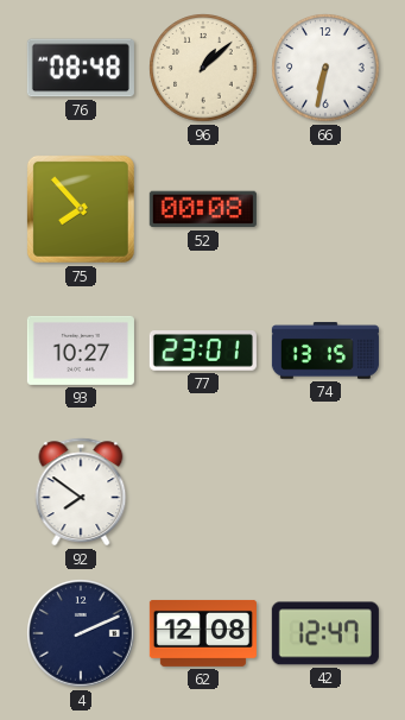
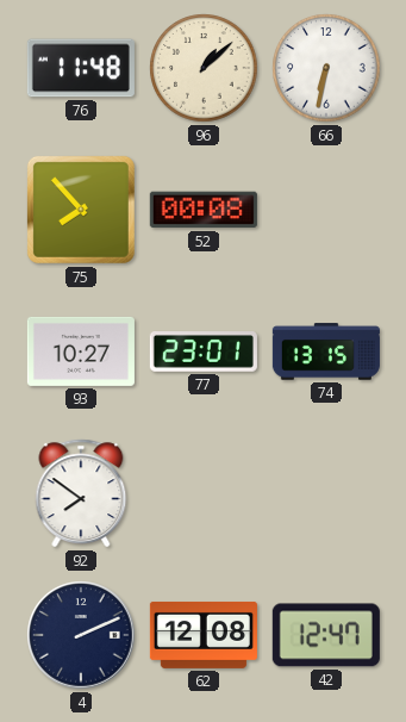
76: 08:48 -> 11:48 (81, 68)
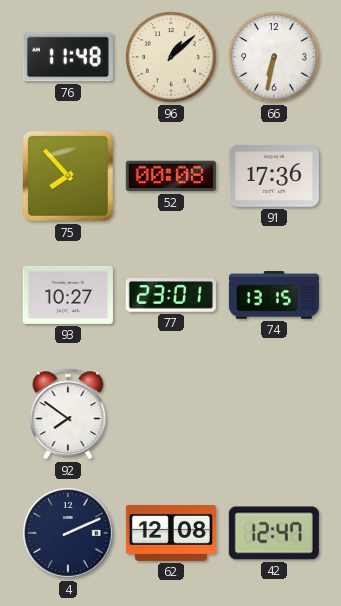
91: none -> 17:36 (274, 176)
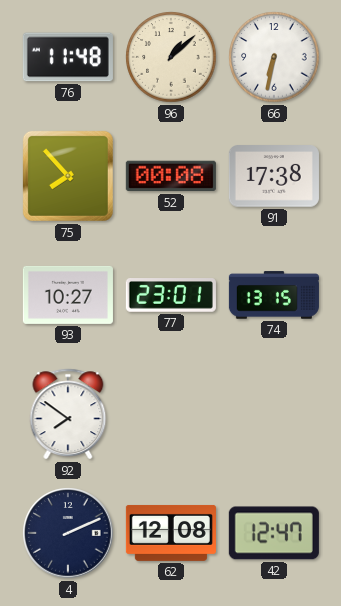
91: 17:36 -> 17:38 (274, 176)
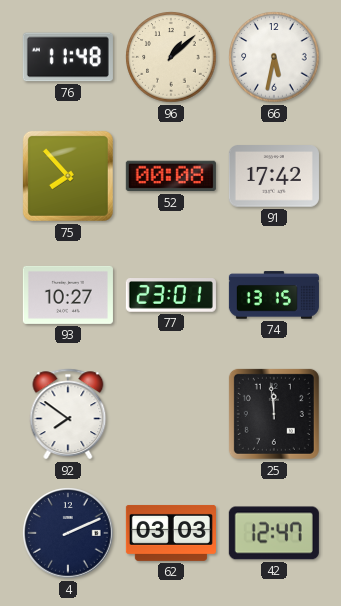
66: 6:32 -> 5:32 (274, 57)
91: 17:38 -> 17:42 (274, 176)
25: none -> 11:59 (274, 414)
62: 12:08 -> 03:03 (171, 533)
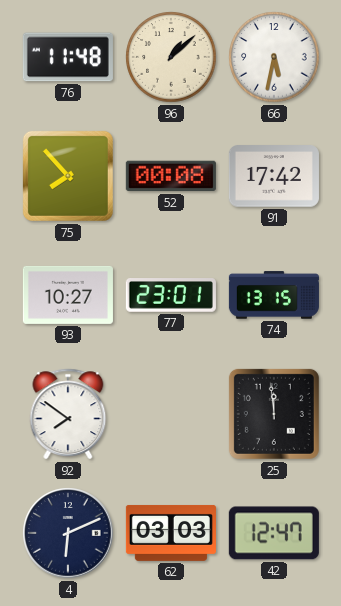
4: 2:11 -> 6:11 (68, 533)
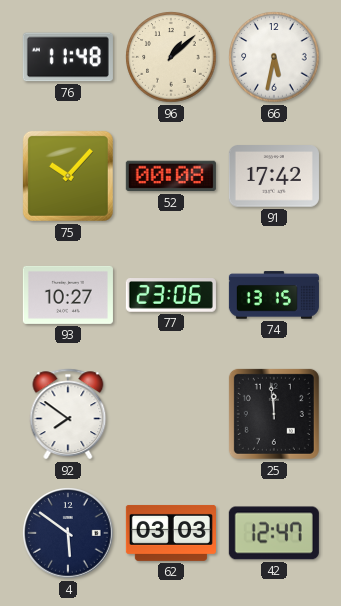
75: 7:53 -> 10:07 (68, 176)
77: 23:01 -> 23:06 (171, 295)
4: 6:11 -> 5:51 (68, 533)
